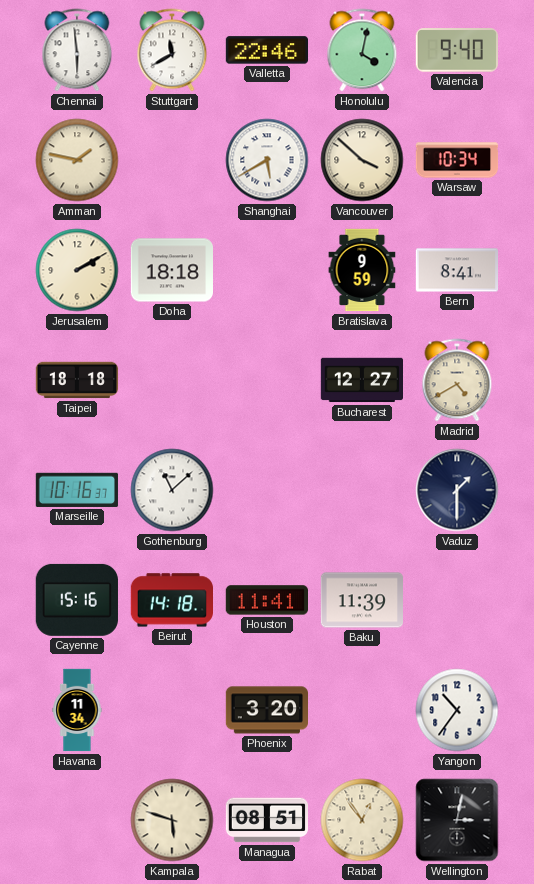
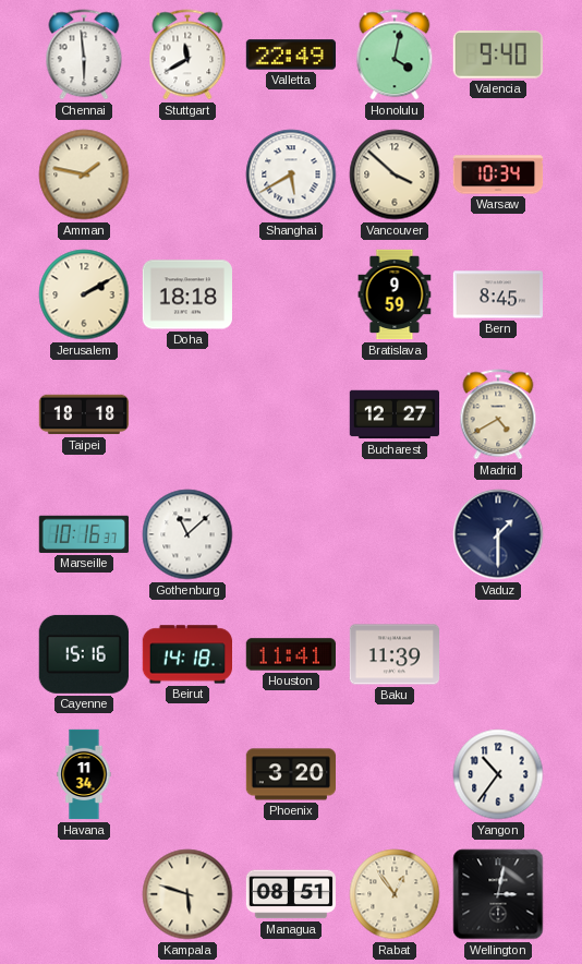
Valletta: 22:46 -> 22:49 (290, 55)
Bern: 8:41 -> 8:45 (497, 294)
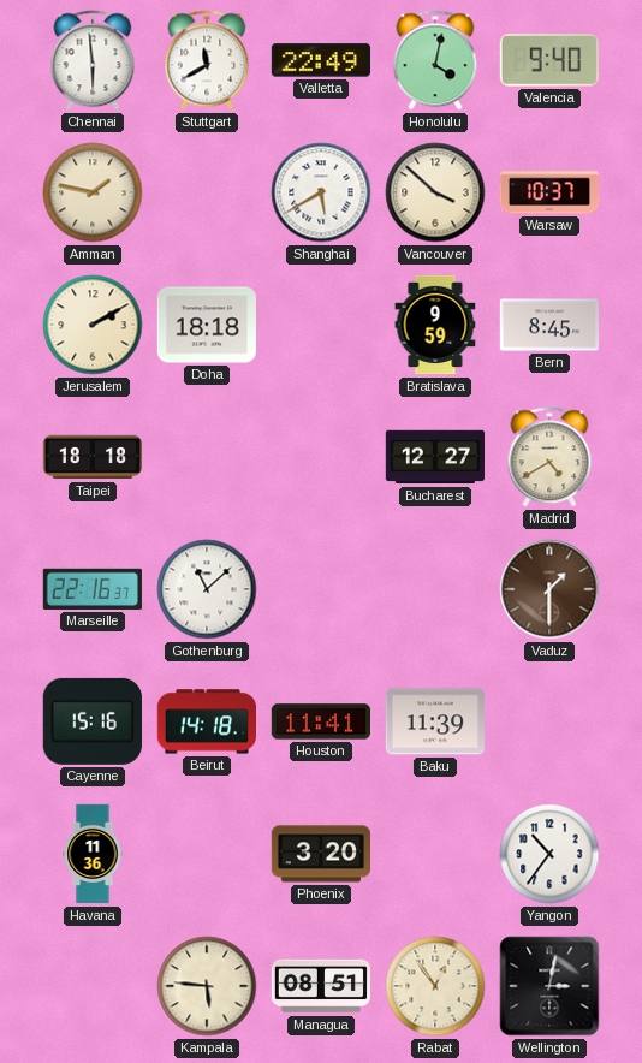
Warsaw: 10:34 -> 10:37 (549, 192)
Marseille: 10:16 -> 22:16 (93, 589)
Vaduz dial: navy -> brown (549, 589)
Havana: 11:34 -> 11:36 (93, 854)
Kampala: 5:48 -> 5:46 (207, 986)
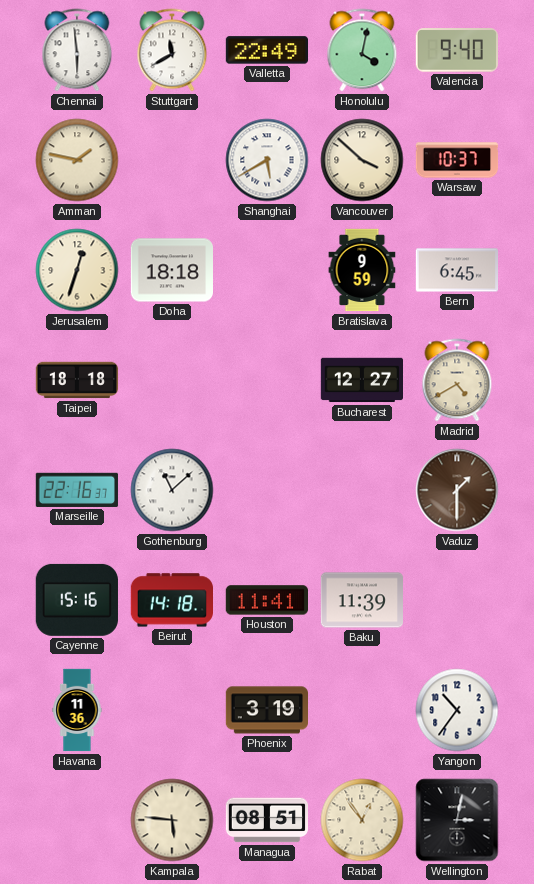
Jerusalem: 2:10 -> 12:33 (77, 270)
Bern: 8:45 -> 6:45 (456, 270)
Phoenix: 3:20 -> 3:19 (267, 710)
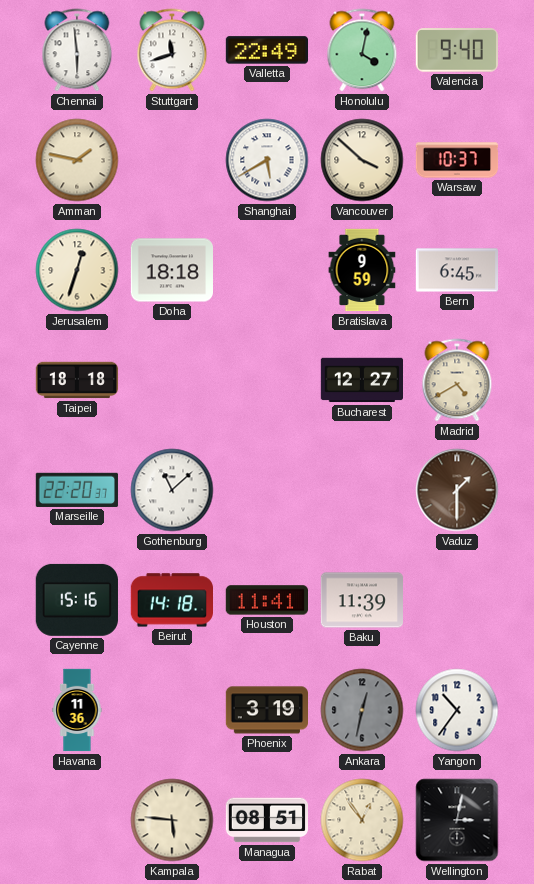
Stuttgart: 11:40 -> 11:42 (172, 50)
Marseille: 22:16 -> 22:20 (77, 490)
Ankara: none -> 12:32 (362, 710)
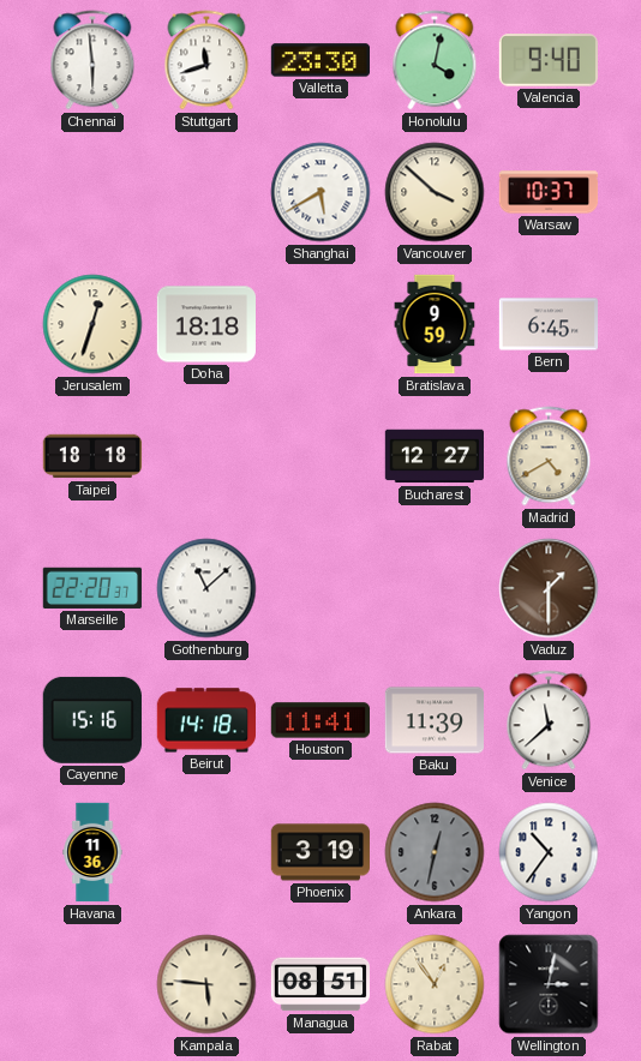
Valletta: 22:49 -> 23:30 (319, 60)
Amman: 1:47 -> none (77, 160)
Venice: none -> 11:38 (549, 720)
